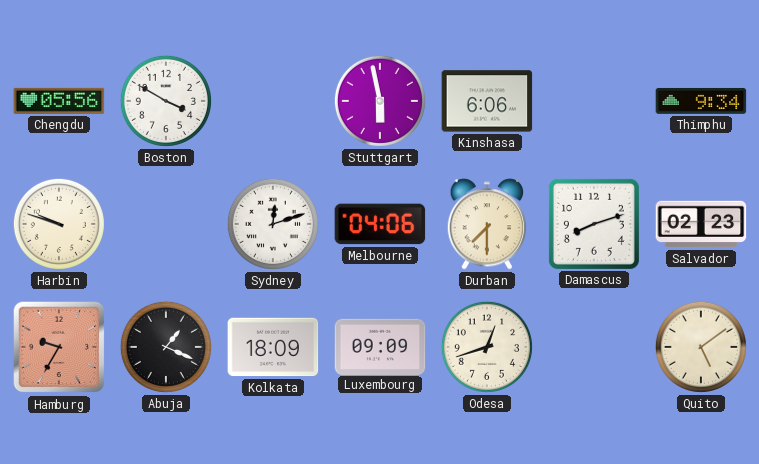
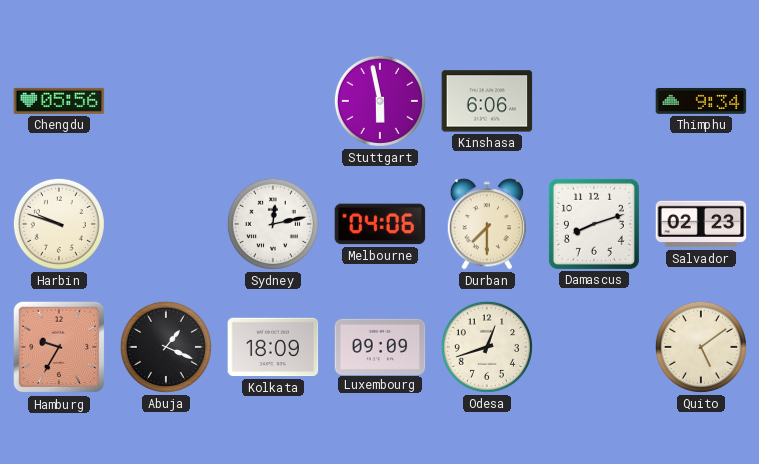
Boston: 3:50 -> none (166, 101)
Sydney: 12:12 -> 12:13 (273, 224)
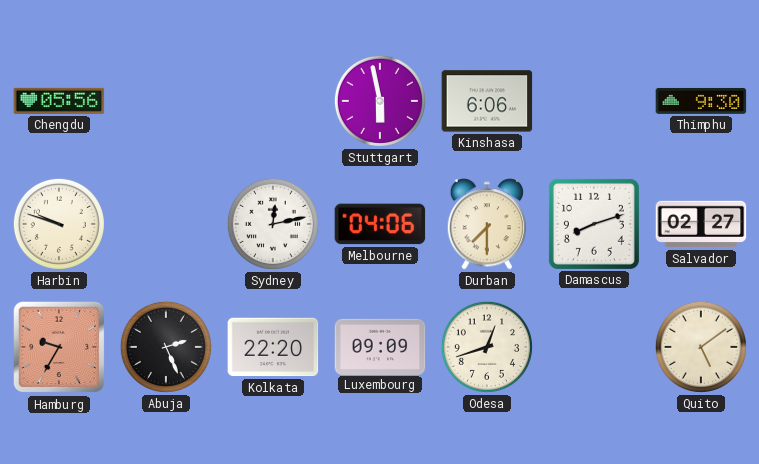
Thimphu: 9:34 -> 9:30 (701, 101)
Salvador: 02:23 -> 02:27 (701, 224)
Abuja: 1:19 -> 2:26 (166, 347)
Kolkata: 18:09 -> 22:20 (273, 347)
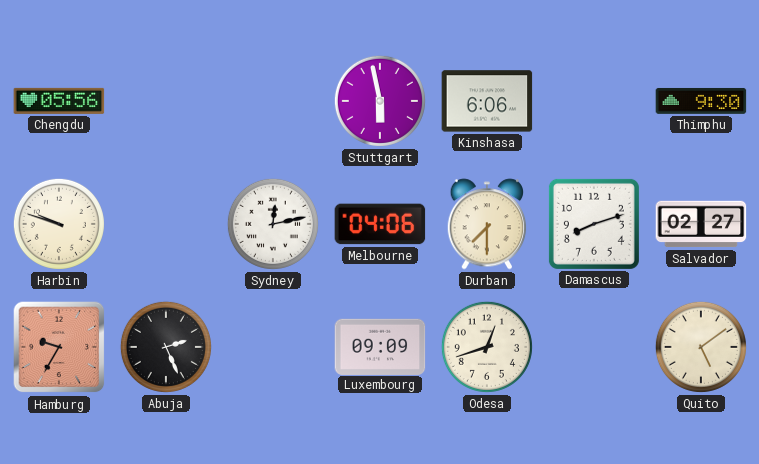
Kolkata: 22:20 -> none (273, 347)
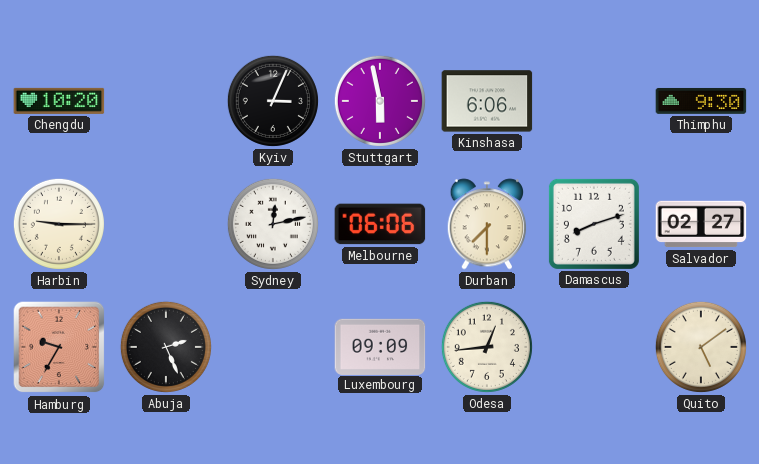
Chengdu: 05:56 -> 10:20 (59, 101)
Kyiv: none -> 3:04 (273, 101)
Harbin: 9:48 -> 9:15 (59, 224)
Melbourne: 04:06 -> 06:06 (380, 224)
Odesa: 12:42 -> 12:44 (487, 347)
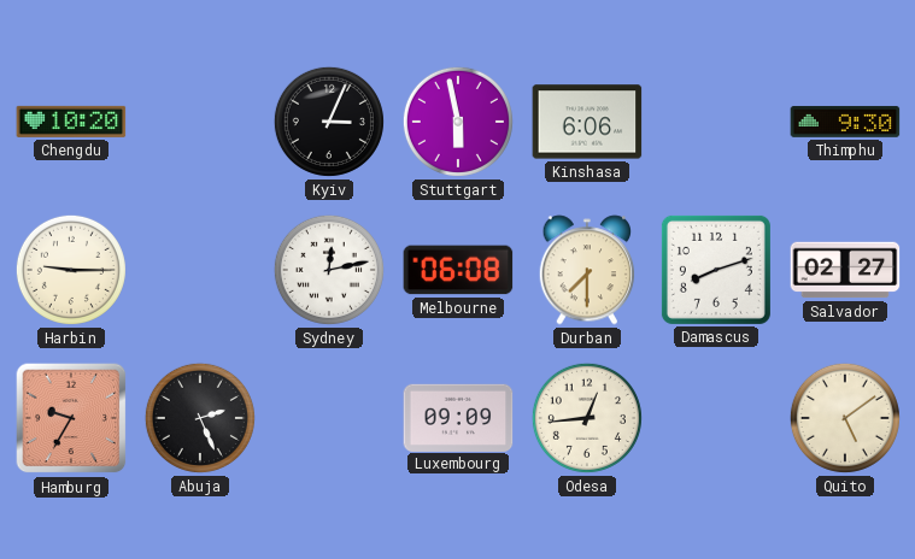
Melbourne: 06:06 -> 06:08 (458, 270)
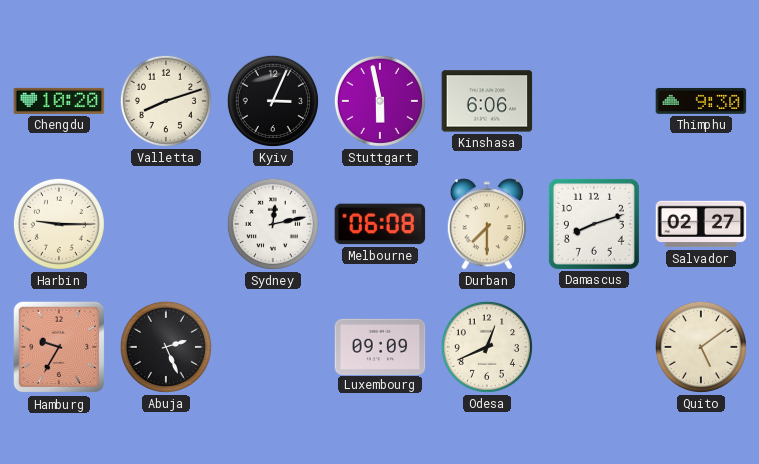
Valletta: none -> 8:12 (166, 101)
Odesa: 12:44 -> 12:41 (487, 347)
